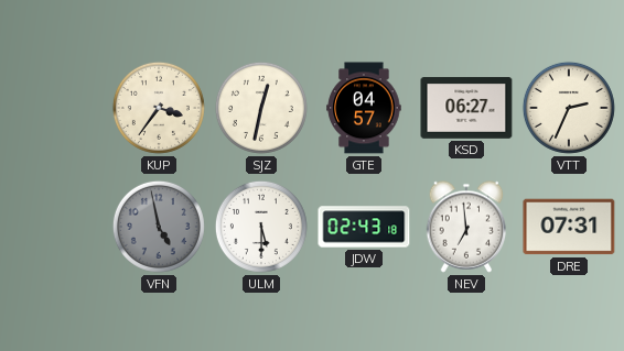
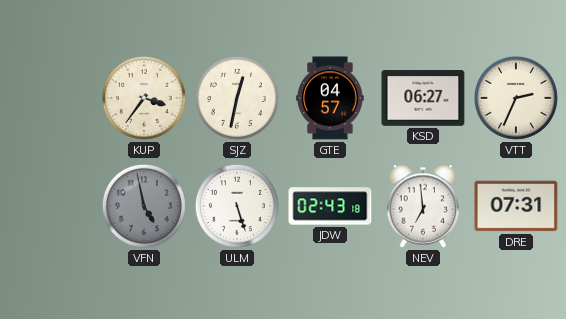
ULM: 5:30 -> 5:27 (237, 206)
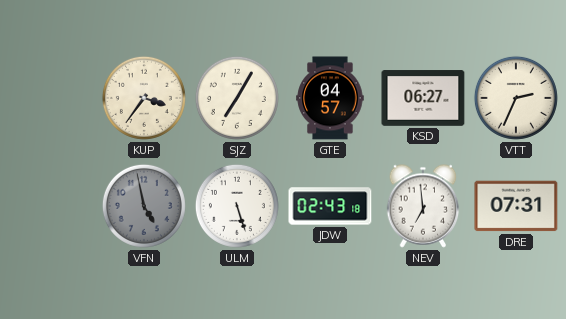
SJZ: 12:32 -> 7:05 (237, 98)
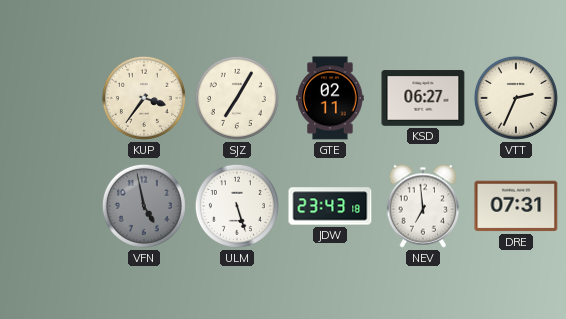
GTE: 04:57 -> 02:11 (330, 98)
JDW: 02:43 -> 23:43 (330, 206)
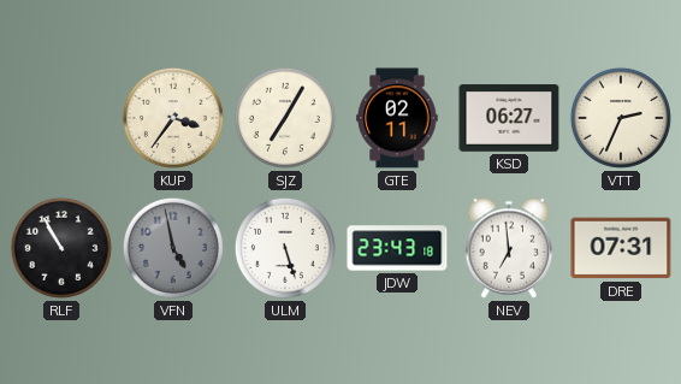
RLF: none -> 10:55 (61, 248)
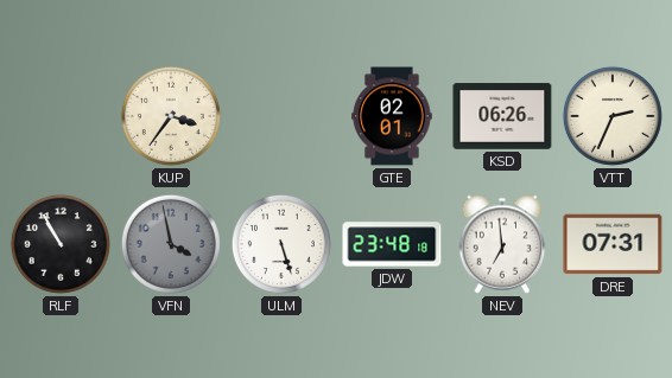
SJZ: 7:05 -> none (285, 118)
GTE: 02:11 -> 02:01 (392, 116)
KSD: 06:27 -> 06:26 (502, 116)
VFN: 4:58 -> 3:58 (171, 244)
JDW: 23:43 -> 23:48 (392, 244)
